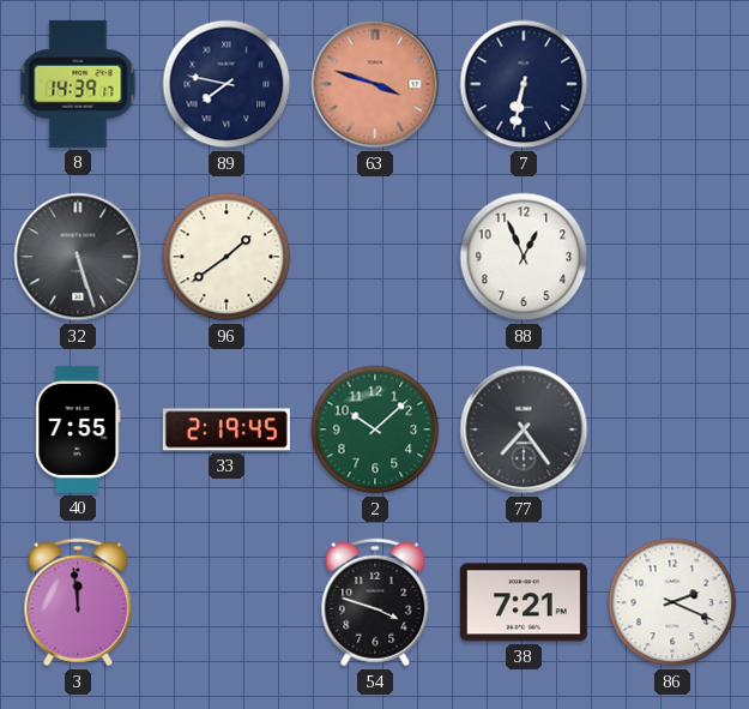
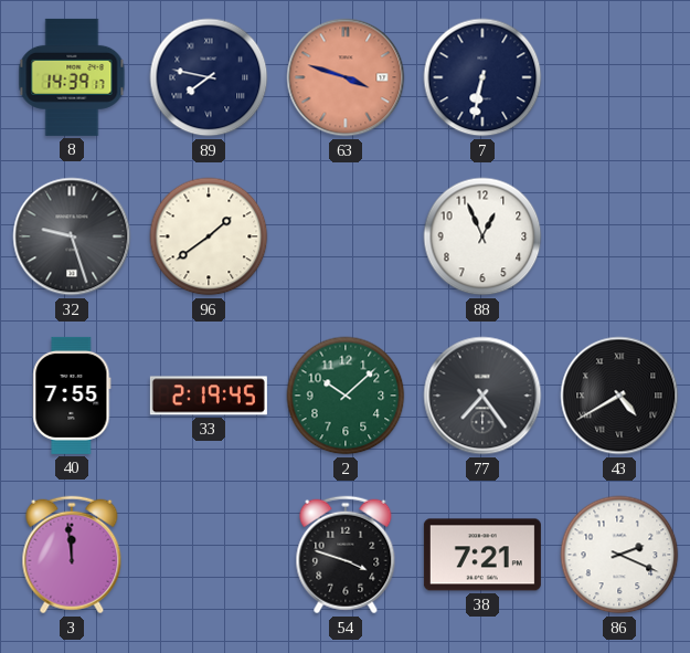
32: 5:27 -> 9:27 (72, 236)
43: none -> 4:40 (619, 396)
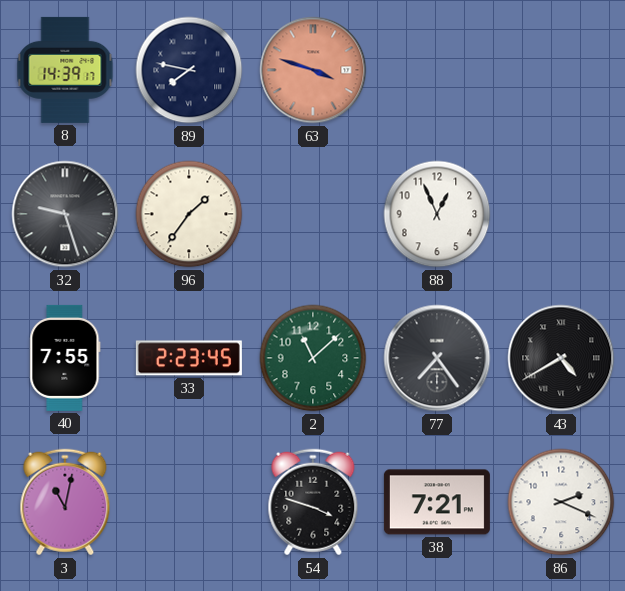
7: 6:32 -> none (482, 77)
96: 1:39 -> 1:36 (189, 214)
33: 2:19 -> 2:23 (189, 358)
2: 10:08 -> 11:08 (313, 358)
3: 11:59 -> 11:02 (65, 502)
